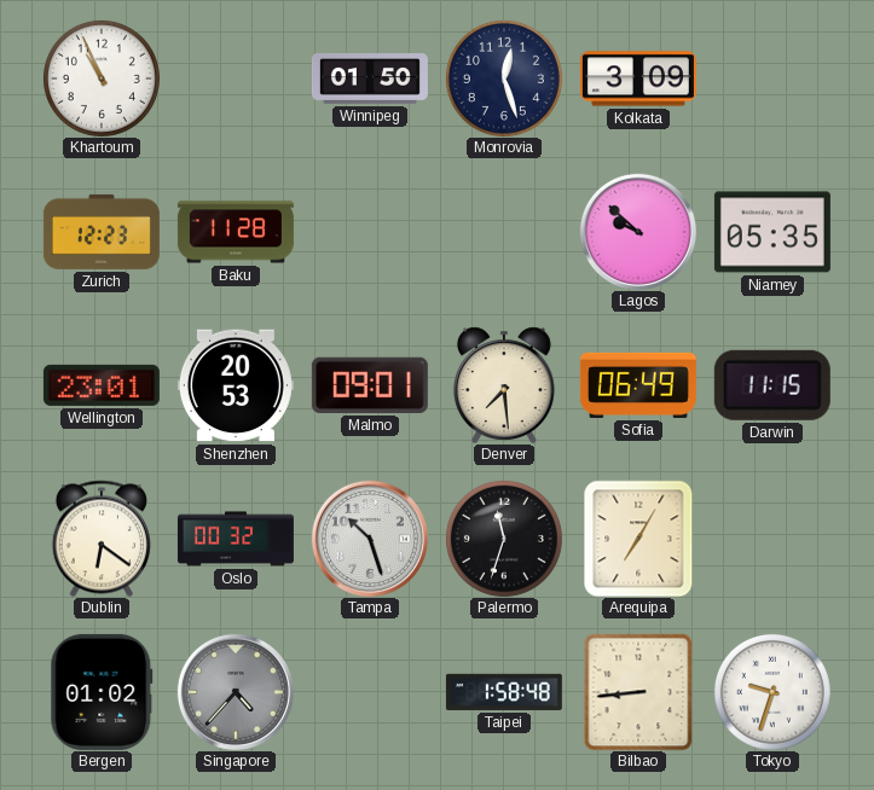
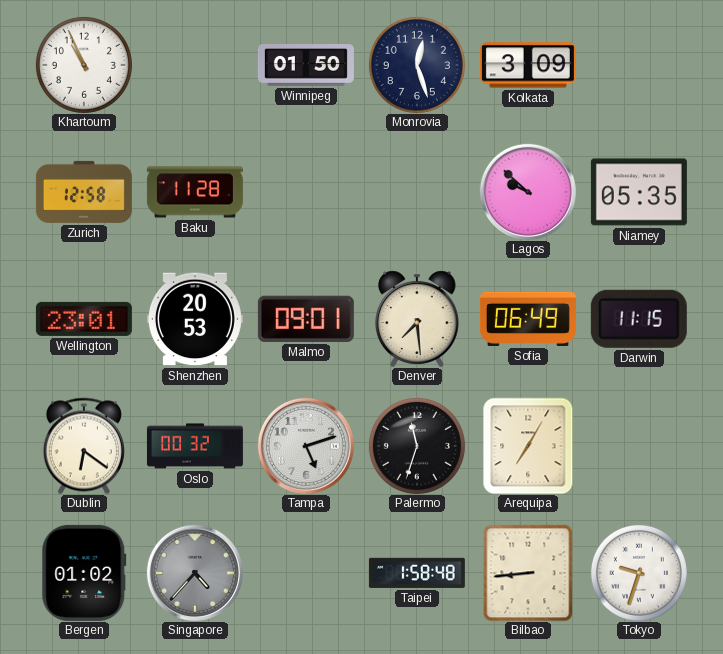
Zurich: 12:23 -> 12:58 (84, 192)
Tampa: 10:27 -> 5:12 (306, 446)
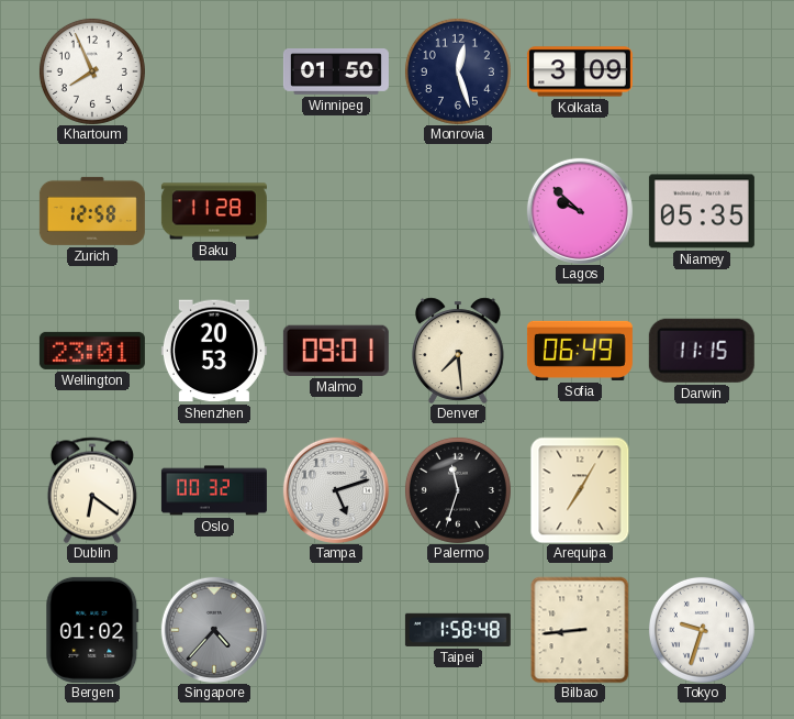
Khartoum: 10:56 -> 7:56 (92, 71)
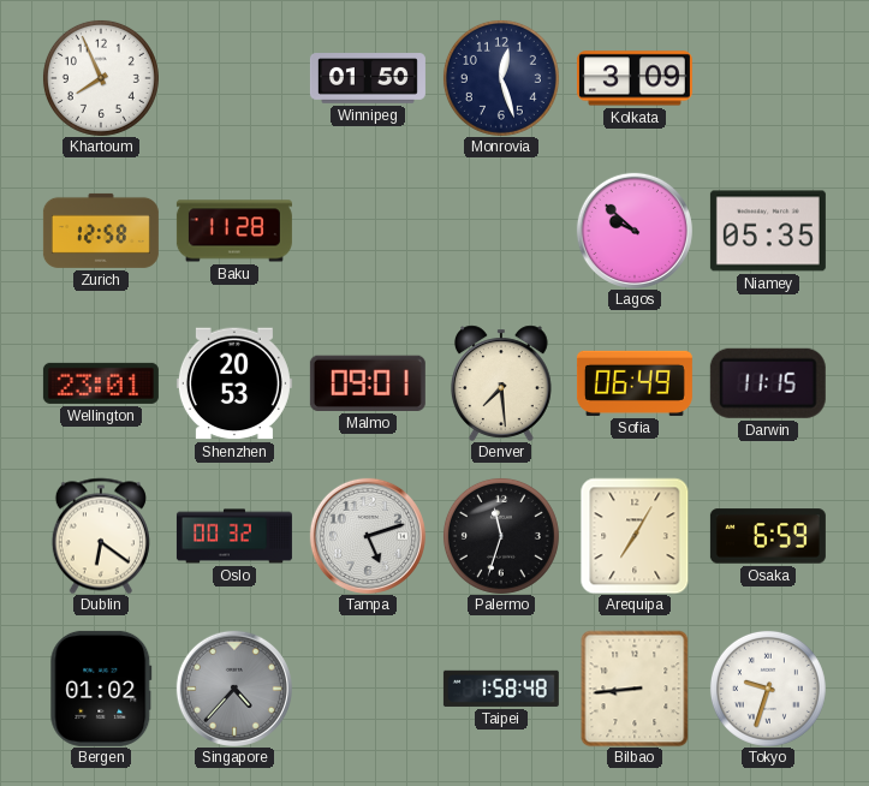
Osaka: none -> 6:59 (768, 536)
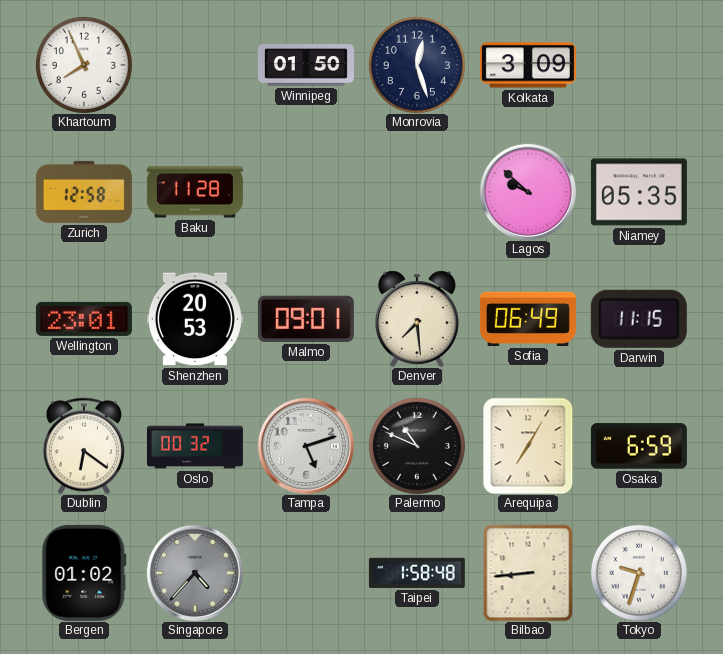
Palermo: 11:33 -> 10:49 (417, 446)
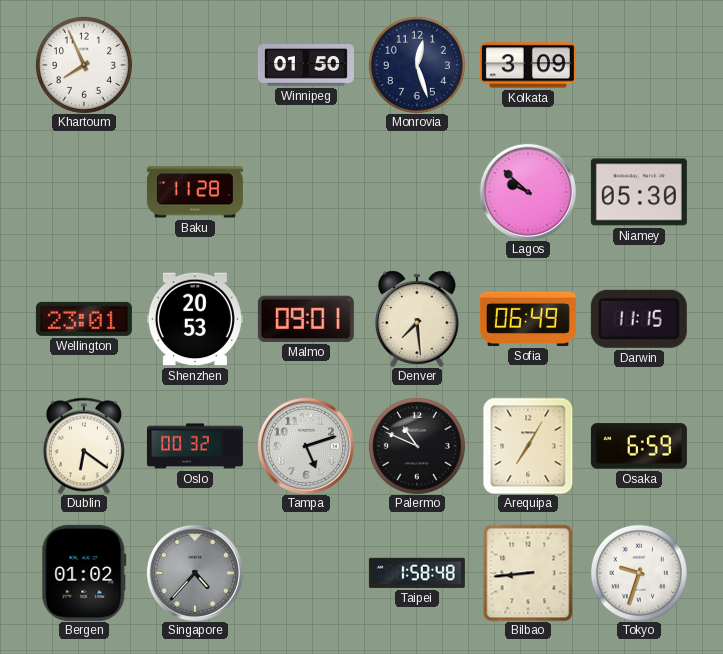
Zurich: 12:58 -> none (84, 192)
Niamey: 05:35 -> 05:30 (639, 192)
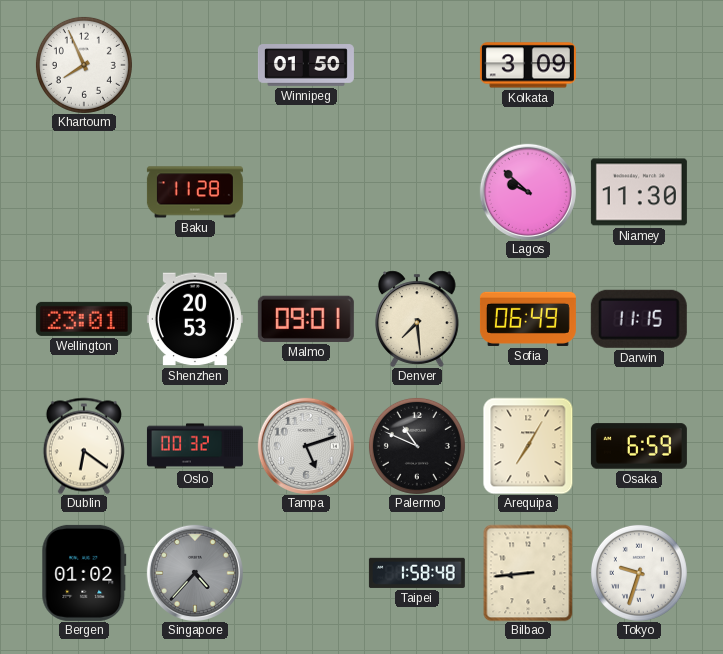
Monrovia: 12:27 -> none (417, 65)
Niamey: 05:30 -> 11:30 (639, 192)
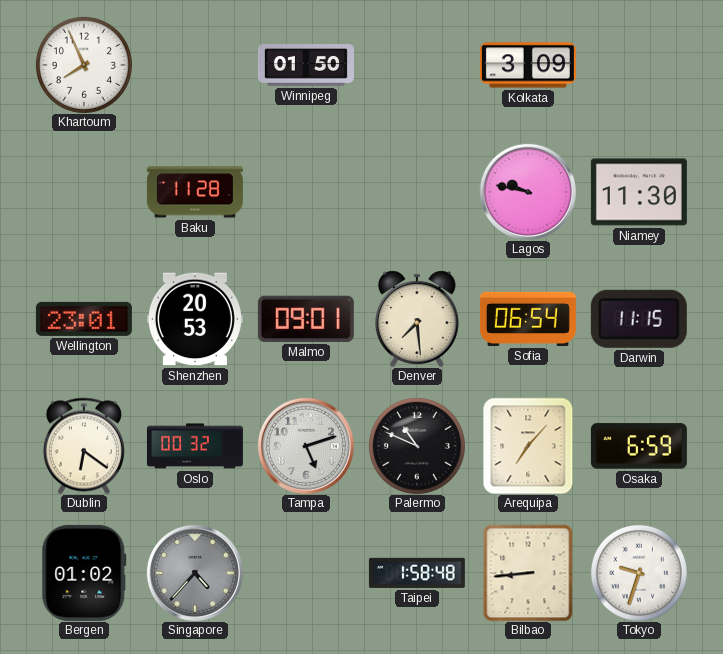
Lagos: 9:52 -> 9:47 (528, 192)
Sofia: 06:49 -> 06:54 (528, 319)
Arequipa: 7:05 -> 7:07 (528, 446)
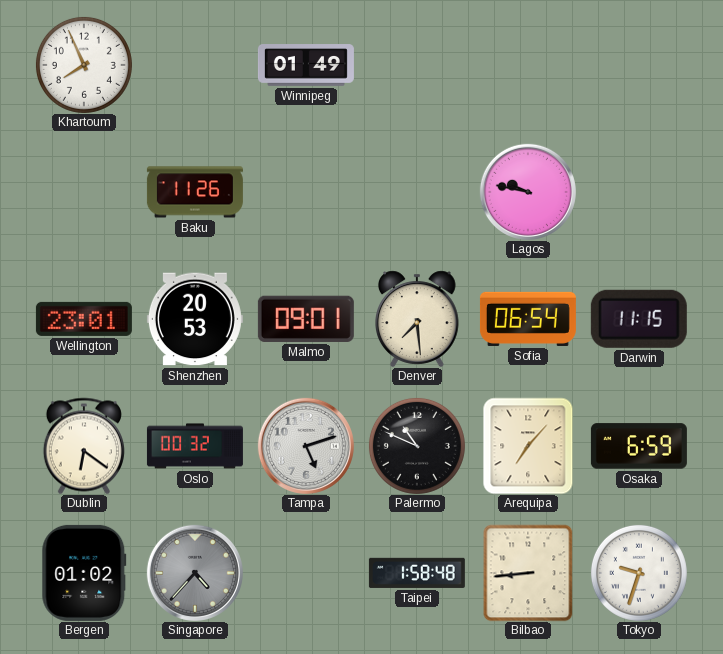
Winnipeg: 01:50 -> 01:49 (306, 65)
Kolkata: 3:09 -> none (528, 65)
Baku: 11:28 -> 11:26 (195, 192)
Niamey: 11:30 -> none (639, 192)
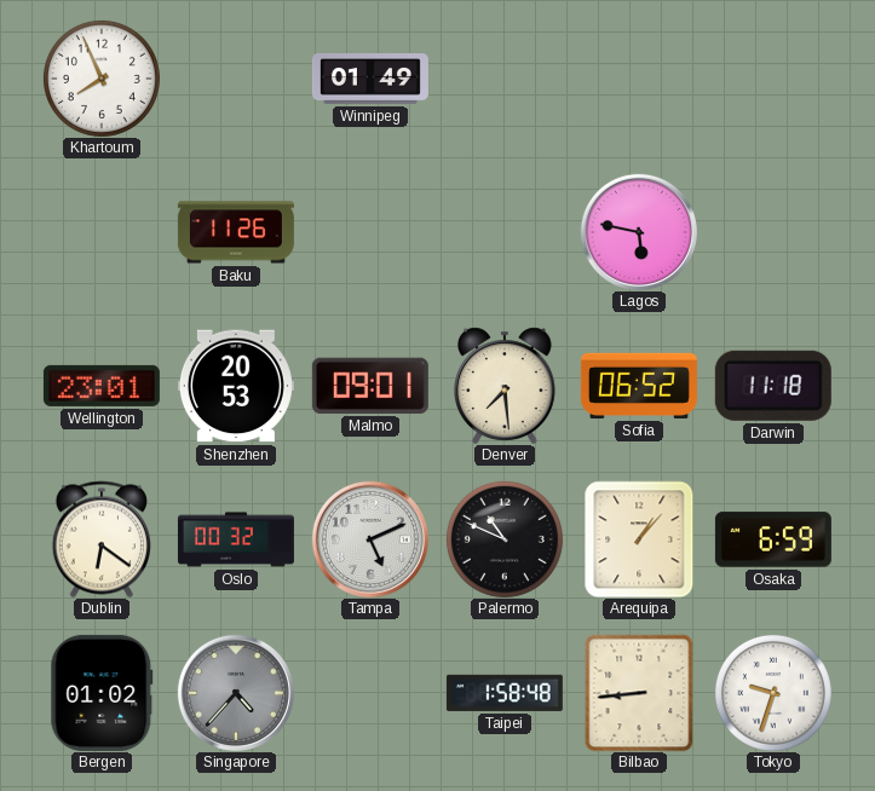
Lagos: 9:47 -> 5:47 (639, 232)
Sofia: 06:54 -> 06:52 (639, 386)
Darwin: 11:15 -> 11:18 (773, 386)
Tampa: 5:12 -> 5:11 (370, 539)
Arequipa: 7:07 -> 1:07 (639, 539)
